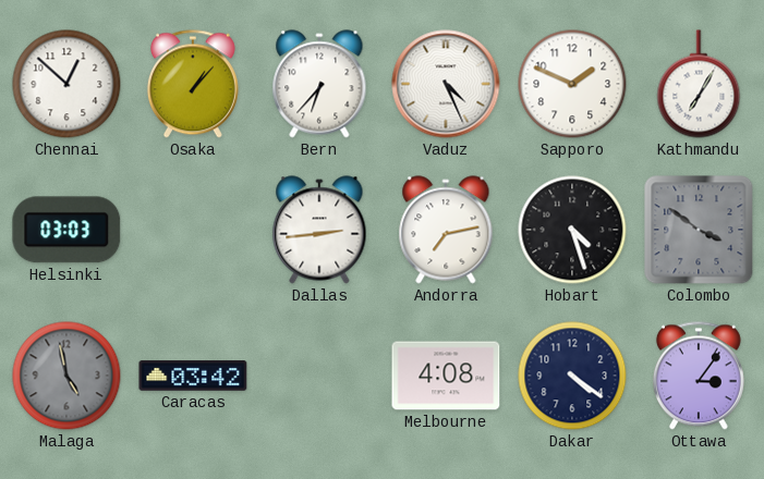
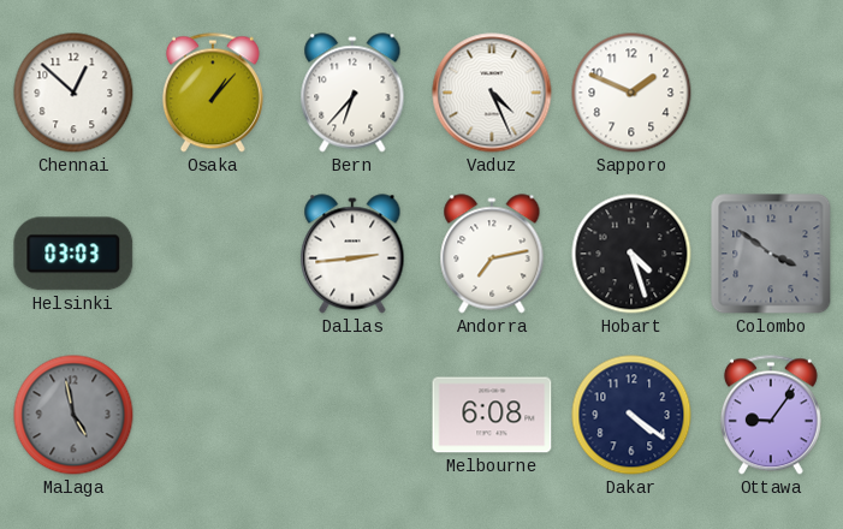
Kathmandu: 7:05 -> none (699, 84)
Caracas: 03:42 -> none (193, 376)
Melbourne: 4:08 -> 6:08 (492, 415)
Ottawa: 3:06 -> 9:06 (771, 415)
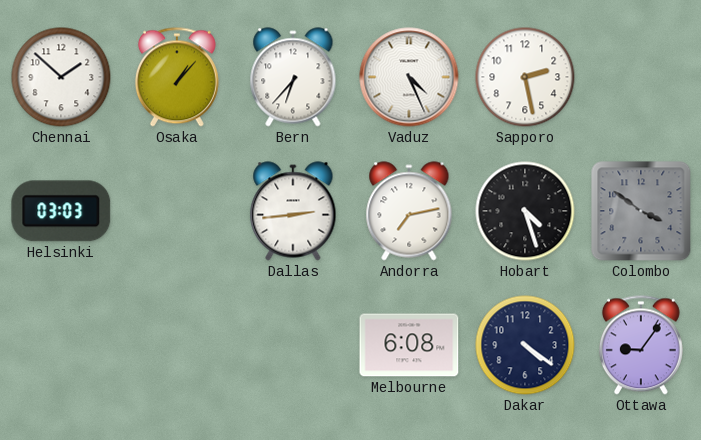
Chennai: 12:52 -> 1:52 (61, 77)
Sapporo: 1:49 -> 2:28 (525, 77)
Malaga: 4:58 -> none (73, 415)
